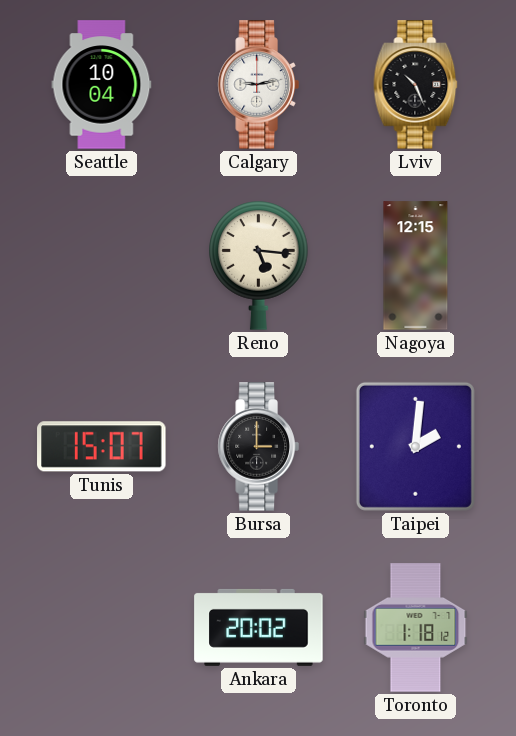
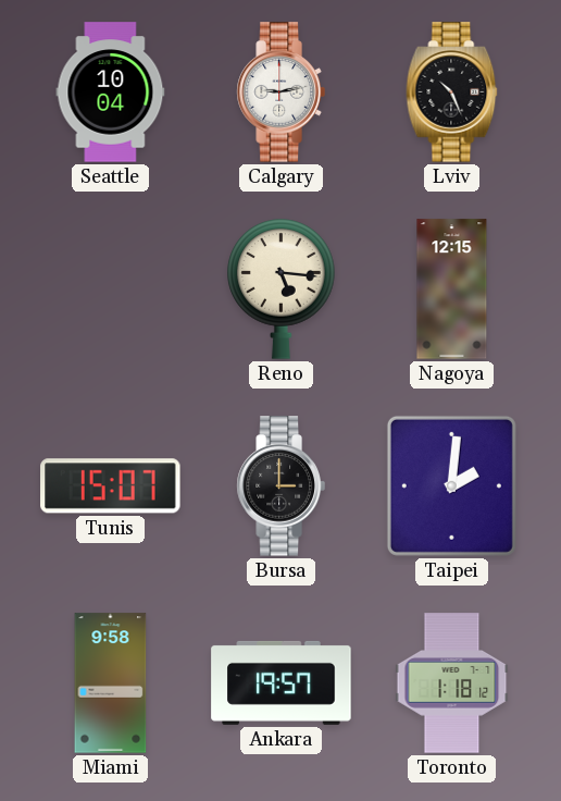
Miami: none -> 9:58 (111, 683)
Ankara: 20:02 -> 19:57 (282, 682)
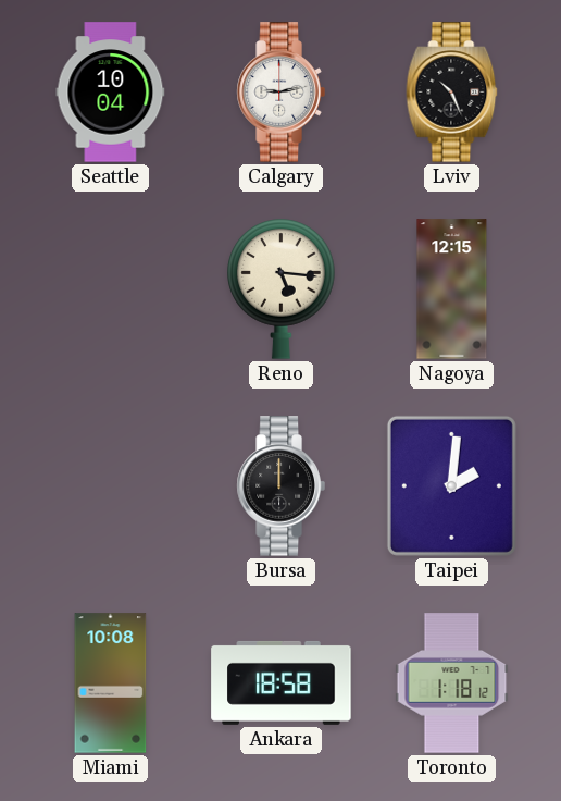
Tunis: 15:07 -> none (111, 486)
Bursa: 3:00 -> 12:00 (280, 486)
Miami: 9:58 -> 10:08 (111, 683)
Ankara: 19:57 -> 18:58 (282, 682)
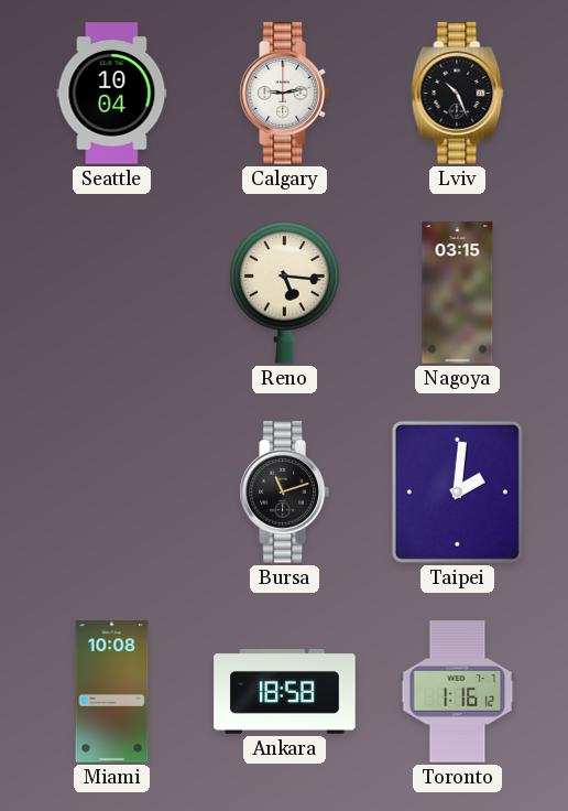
Nagoya: 12:15 -> 03:15 (458, 293)
Bursa: 12:00 -> 11:12 (284, 493)
Toronto: 1:18 -> 1:16 (458, 692)
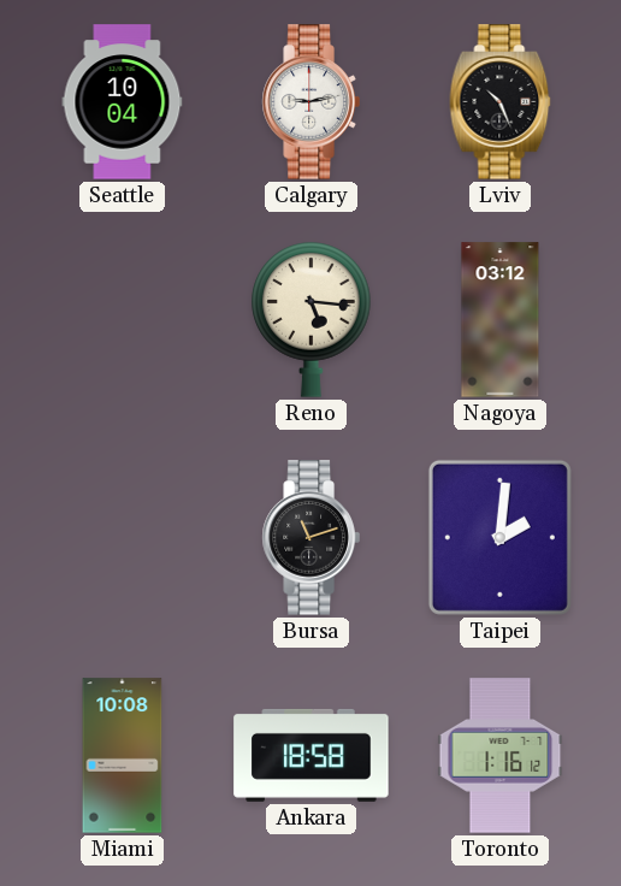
Nagoya: 03:15 -> 03:12 (501, 320)
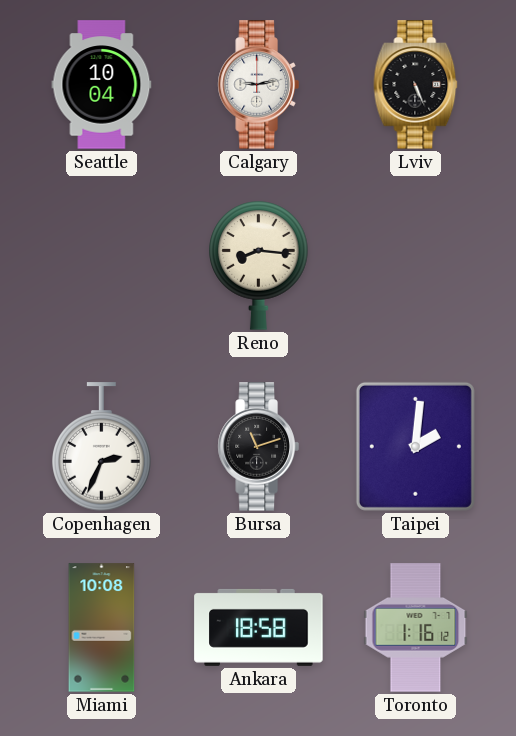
Lviv: 10:26 -> 5:26 (416, 85)
Reno: 5:16 -> 8:16 (259, 266)
Nagoya: 03:12 -> none (501, 320)
Copenhagen: none -> 2:34 (102, 447)
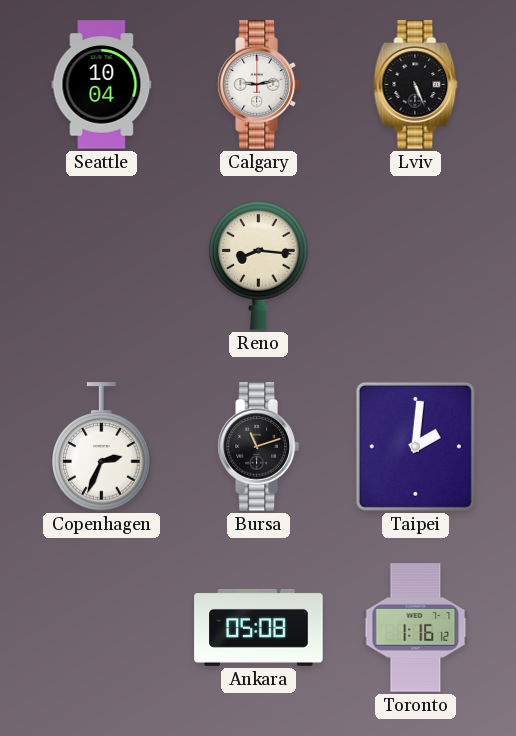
Miami: 10:08 -> none (102, 628)
Ankara: 18:58 -> 05:08 (259, 627)
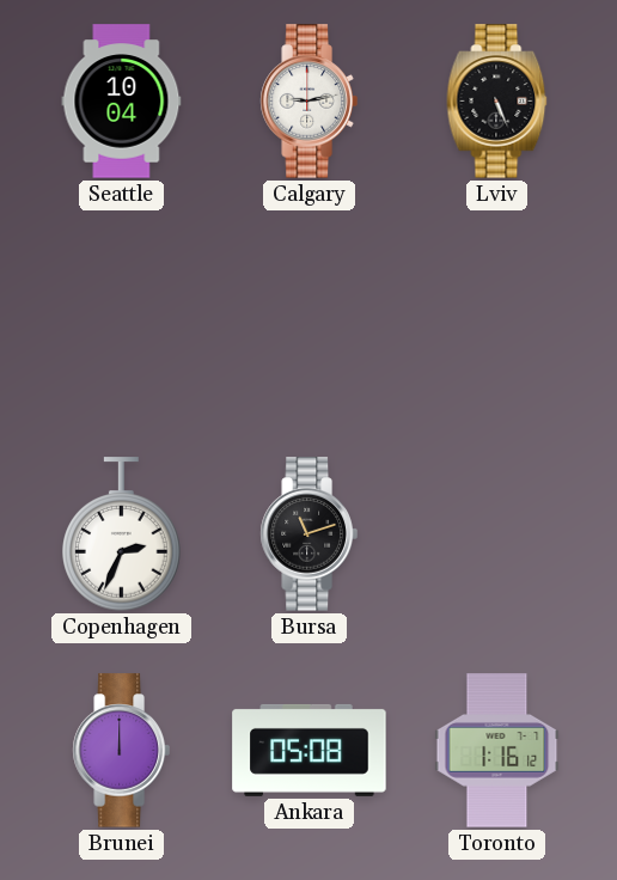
Reno: 8:16 -> none (259, 266)
Taipei: 2:01 -> none (415, 446)
Brunei: none -> 12:00 (121, 751)
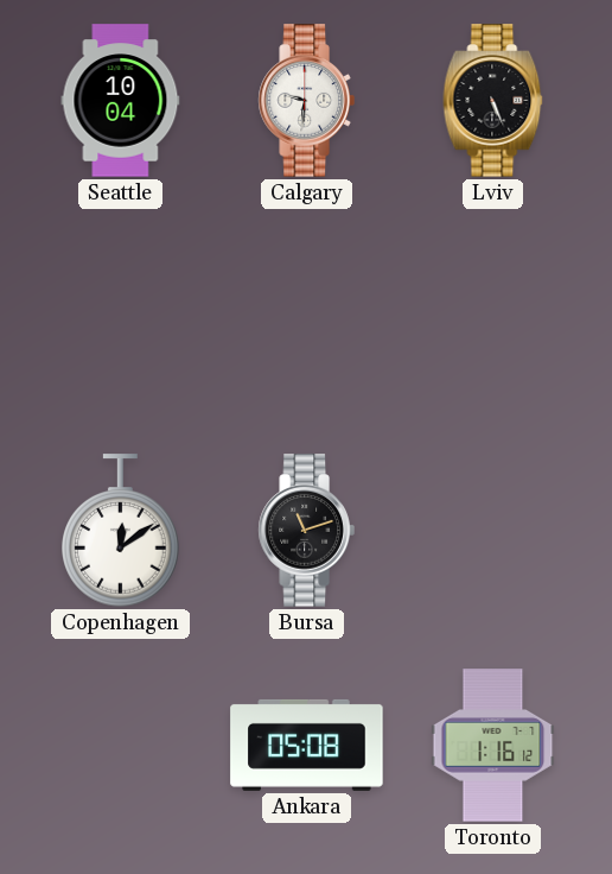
Calgary: 9:13 -> 9:31 (306, 101)
Copenhagen: 2:34 -> 12:09 (121, 531)
Brunei: 12:00 -> none (121, 751)
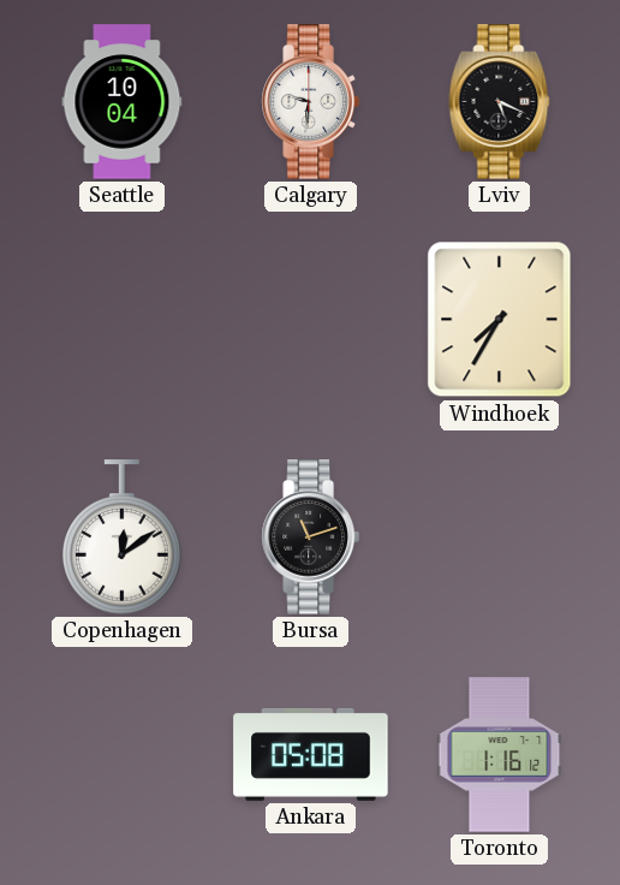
Lviv: 5:26 -> 5:19 (500, 102)
Windhoek: none -> 7:35 (500, 320)
